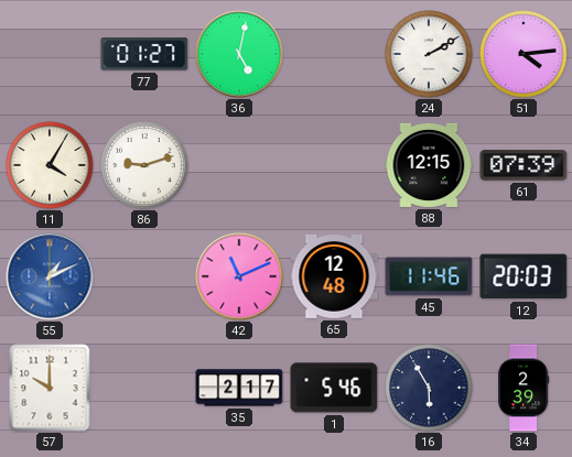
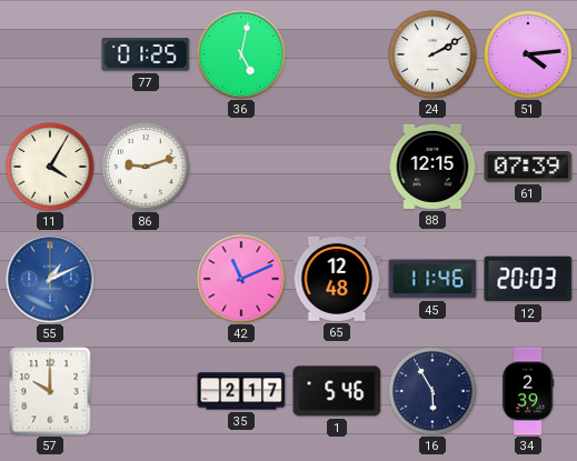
77: 01:27 -> 01:25 (146, 54)
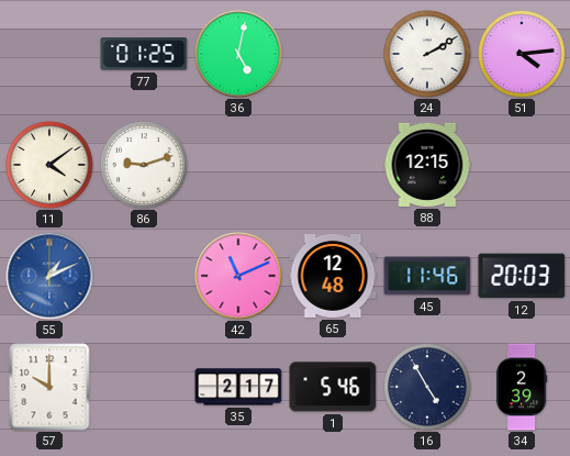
11: 4:05 -> 4:09 (49, 165)
61: 07:39 -> none (528, 167)
16: 5:55 -> 4:55 (427, 387)
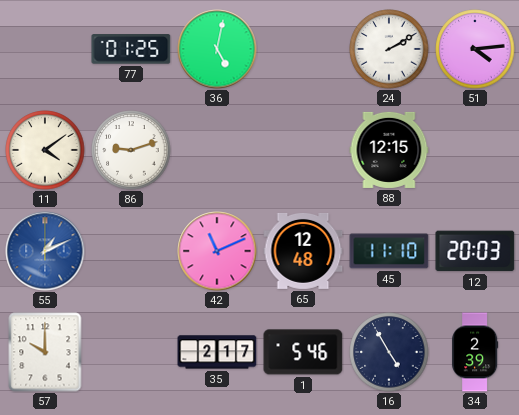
45: 11:46 -> 11:10 (389, 251)
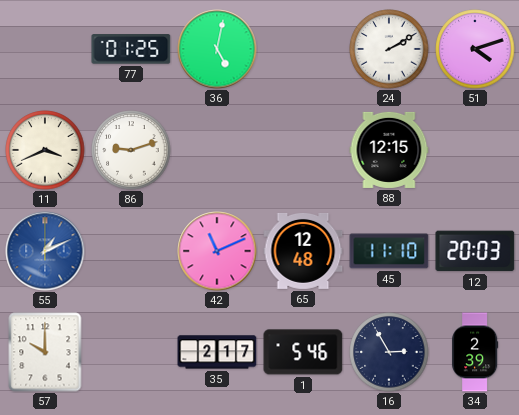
51: 4:14 -> 4:12 (475, 49)
11: 4:09 -> 3:41 (45, 150)
16: 4:55 -> 2:55 (389, 352)
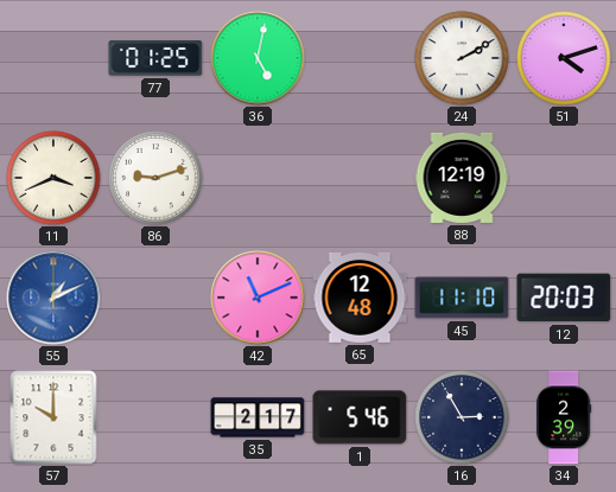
88: 12:15 -> 12:19 (462, 178)
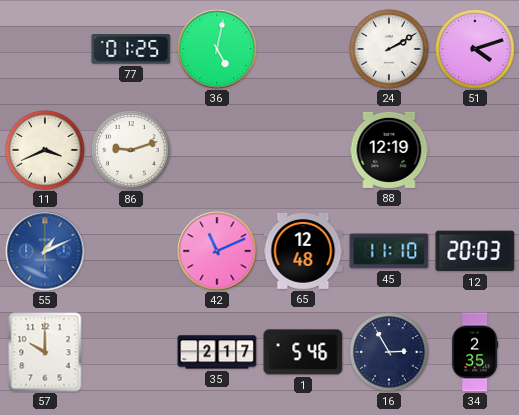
34: 2:39 -> 2:35 (475, 352)
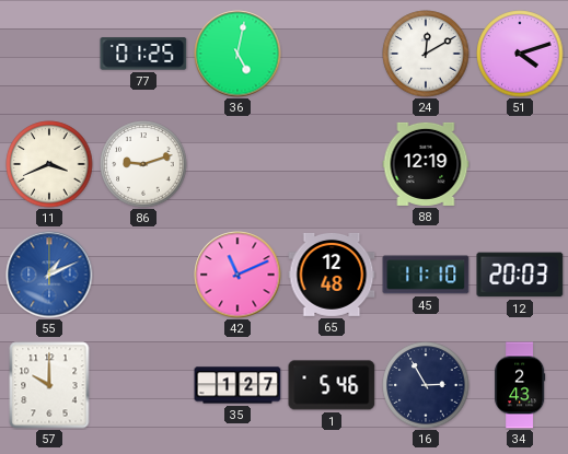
24: 2:10 -> 12:10 (426, 54)
35: 2:17 -> 1:27 (237, 385)
34: 2:35 -> 2:43 (520, 385)
